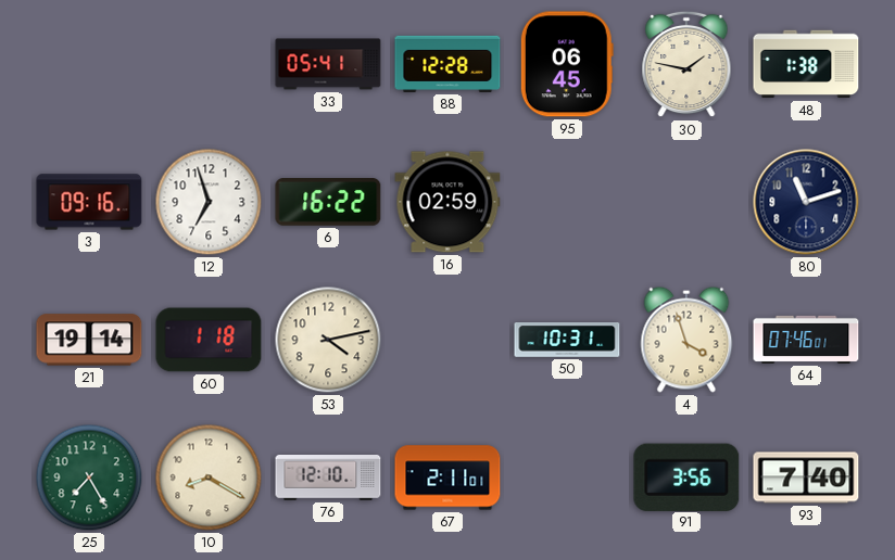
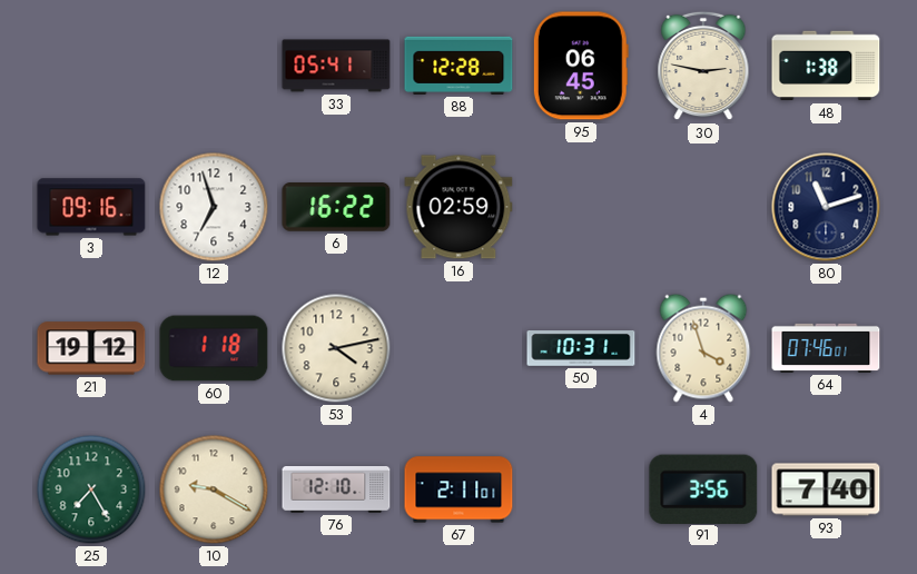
30: 1:47 -> 2:47 (703, 66)
21: 19:14 -> 19:12 (91, 348)
10: 8:20 -> 9:20 (214, 489)
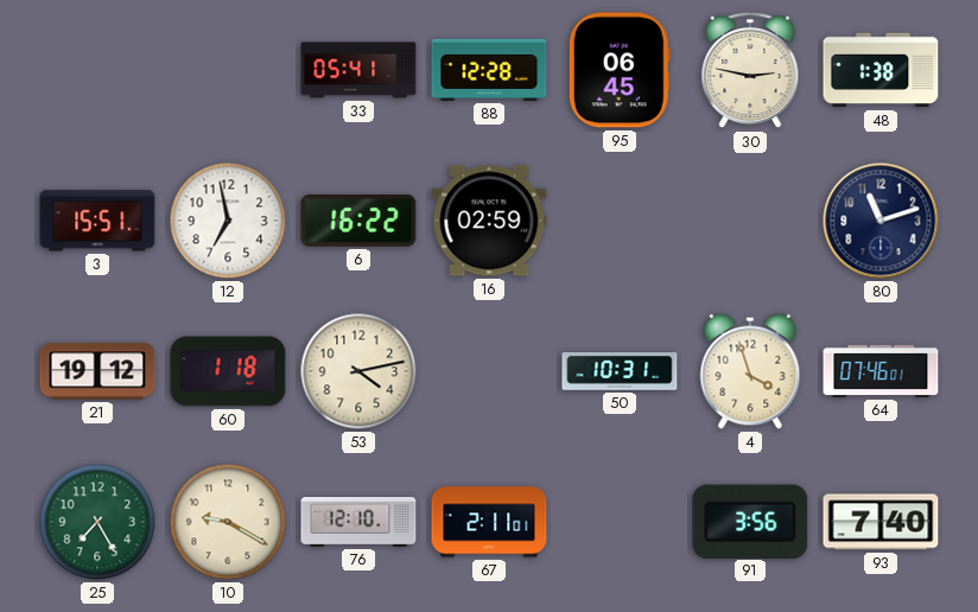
3: 09:16 -> 15:51 (97, 221)
12: 6:57 -> 6:58 (228, 221)
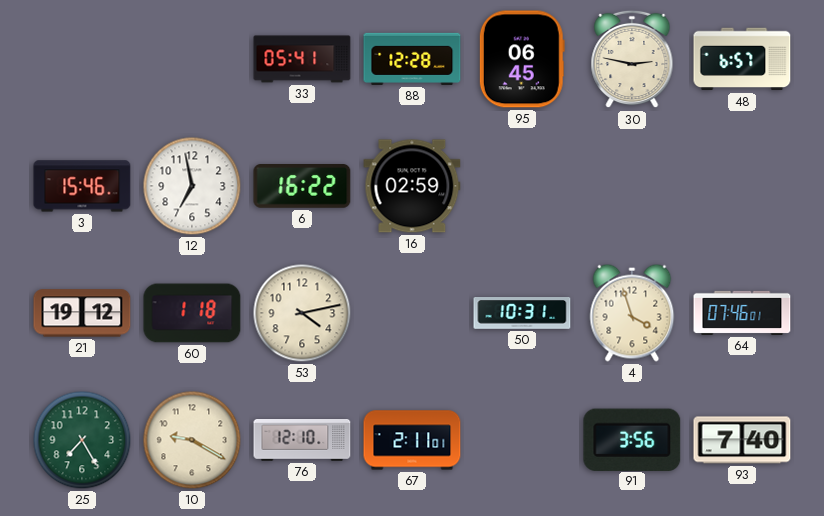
48: 1:38 -> 6:57 (742, 59)
3: 15:51 -> 15:46 (82, 186)
80: 11:12 -> none (881, 221)
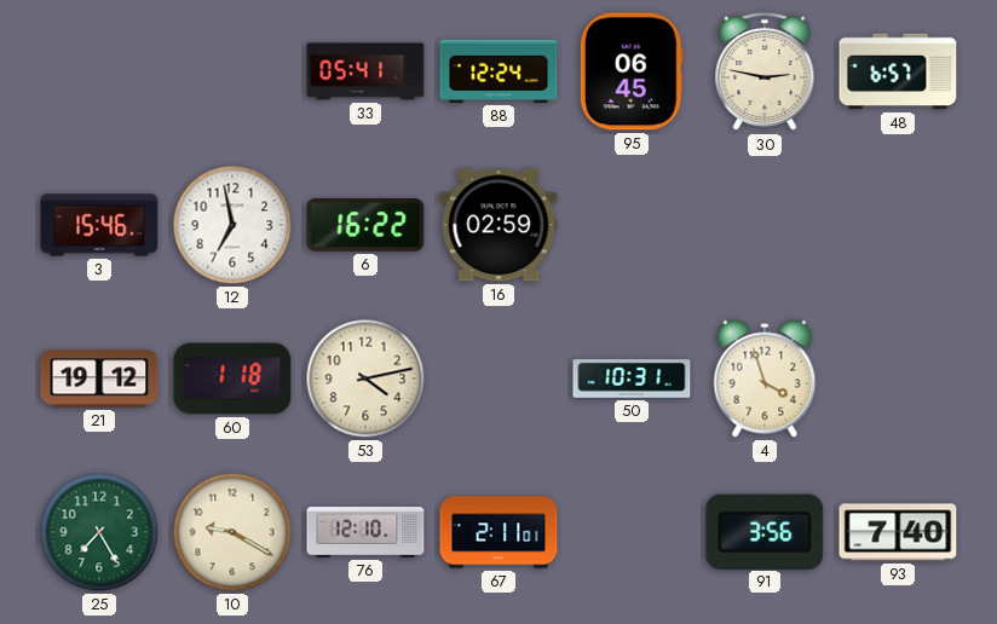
88: 12:28 -> 12:24 (499, 71)
64: 07:46 -> none (742, 313)
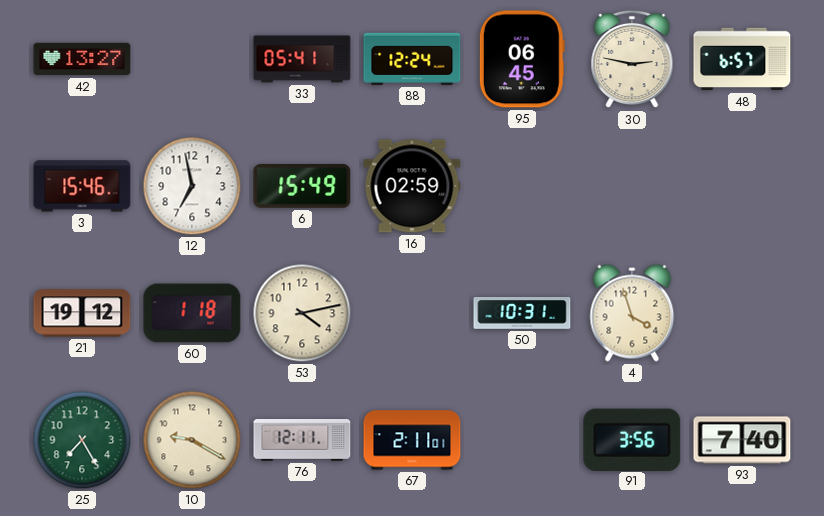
42: none -> 13:27 (82, 59)
6: 16:22 -> 15:49 (302, 187)
76: 12:10 -> 12:11 (302, 441)
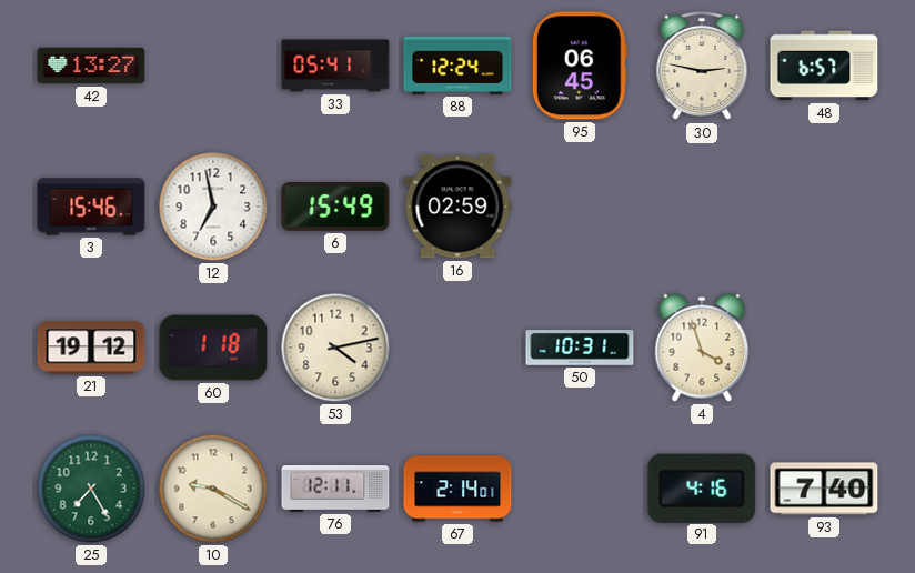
67: 2:11 -> 2:14 (457, 489)
91: 3:56 -> 4:16 (702, 487)
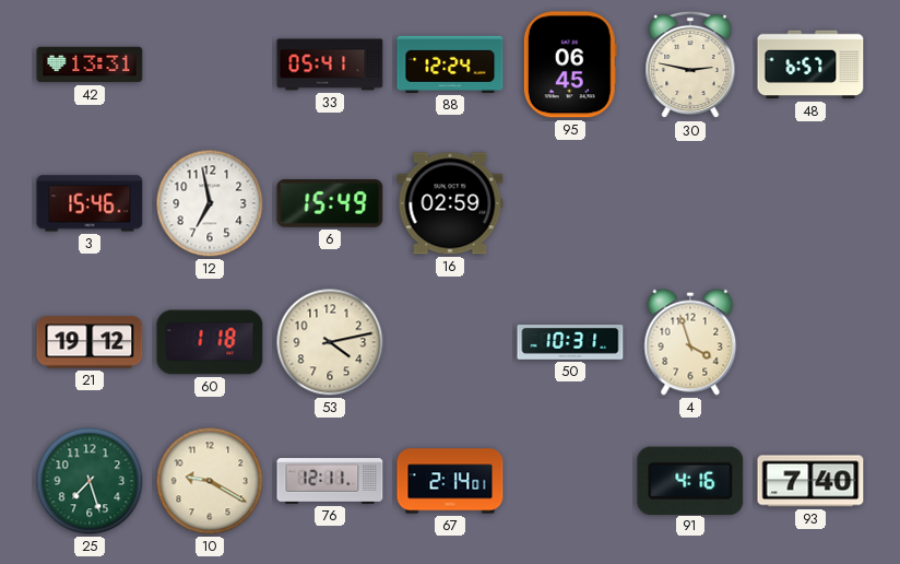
42: 13:27 -> 13:31 (90, 64)
25: 7:25 -> 7:27 (90, 481)
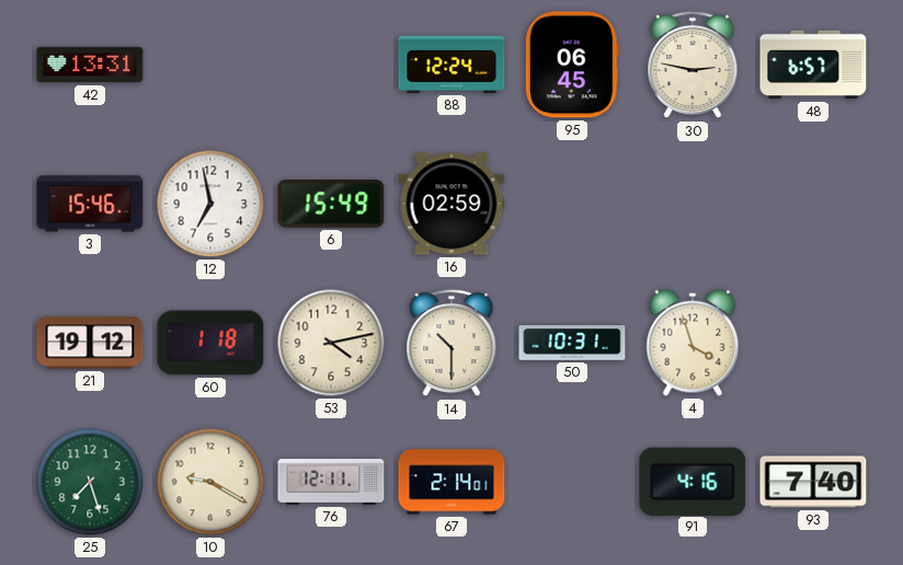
33: 05:41 -> none (330, 64)
14: none -> 10:30 (451, 343)
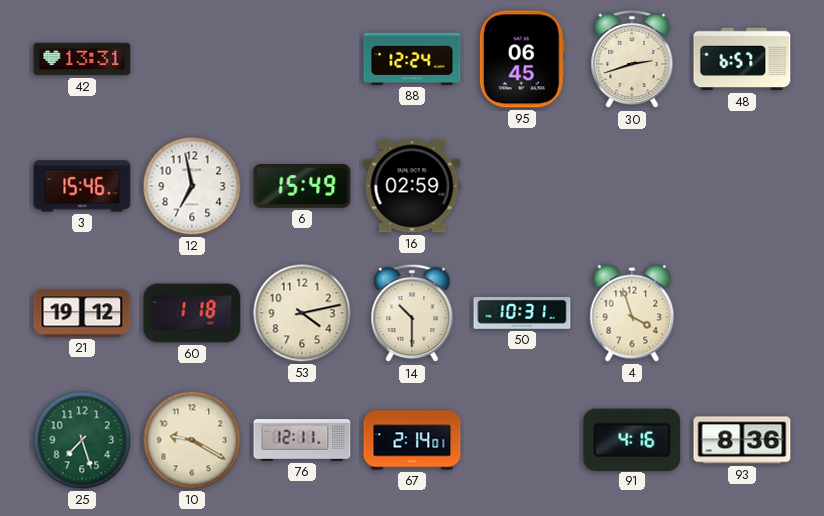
30: 2:47 -> 2:42 (632, 59)
93: 7:40 -> 8:36 (742, 440)
